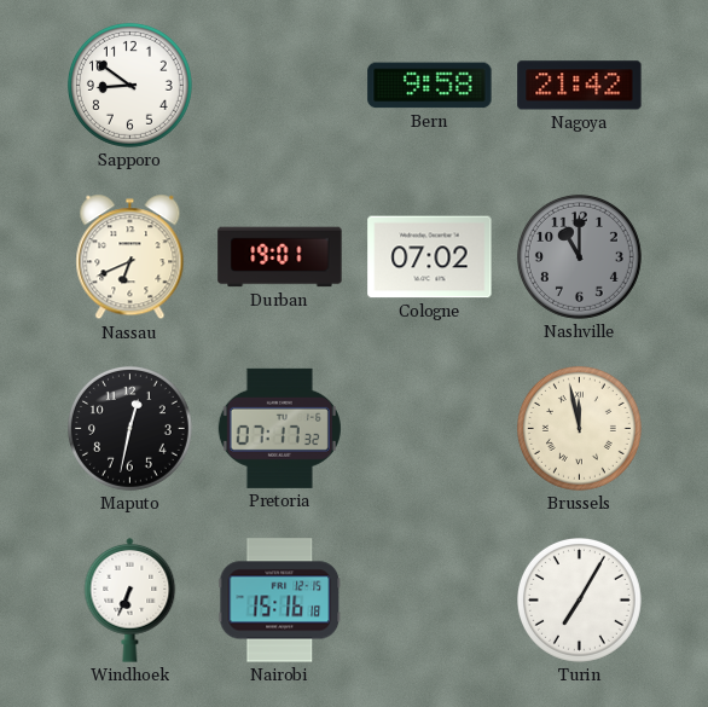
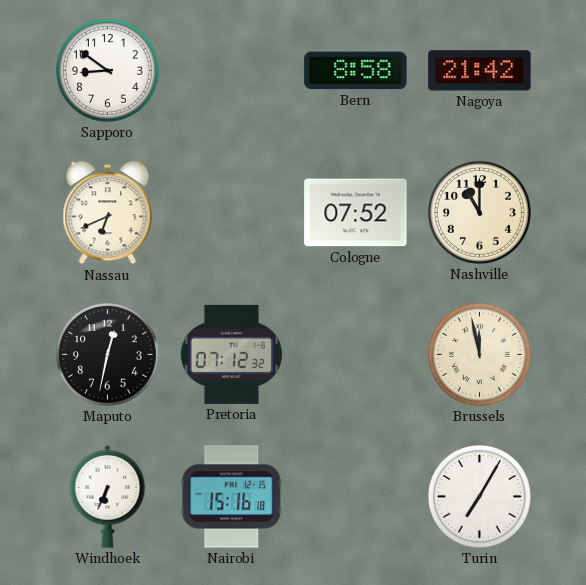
Bern: 9:58 -> 8:58 (356, 71)
Durban: 19:01 -> none (280, 257)
Cologne: 07:02 -> 07:52 (356, 213)
Nashville dial: grey -> cream (479, 212)
Pretoria: 07:17 -> 07:12 (231, 354)
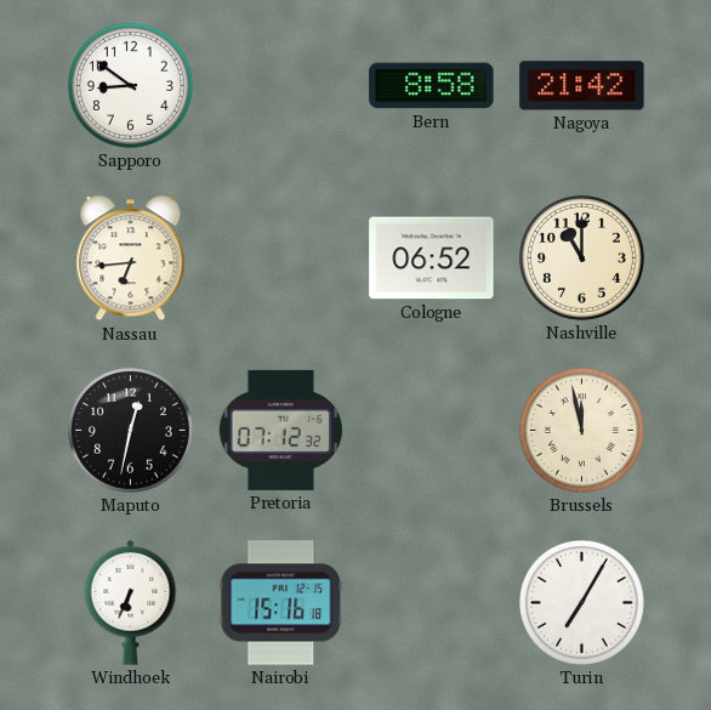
Nassau: 6:41 -> 6:44 (131, 259)
Cologne: 07:52 -> 06:52 (432, 259)
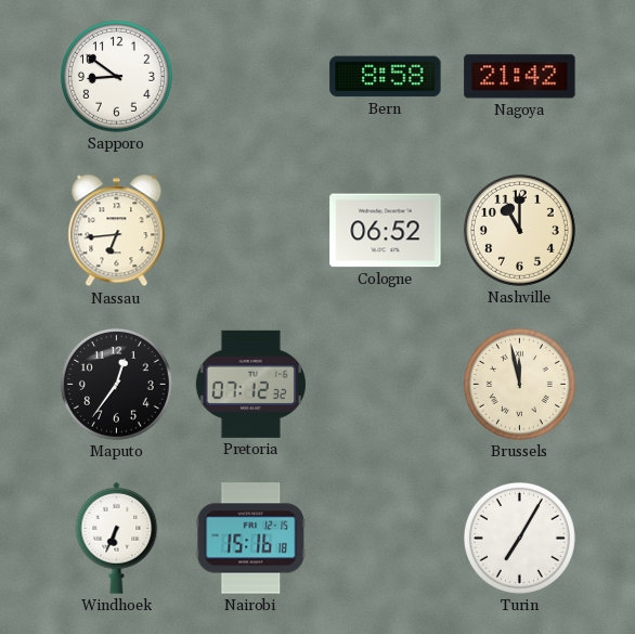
Maputo: 12:32 -> 12:36 (116, 384)
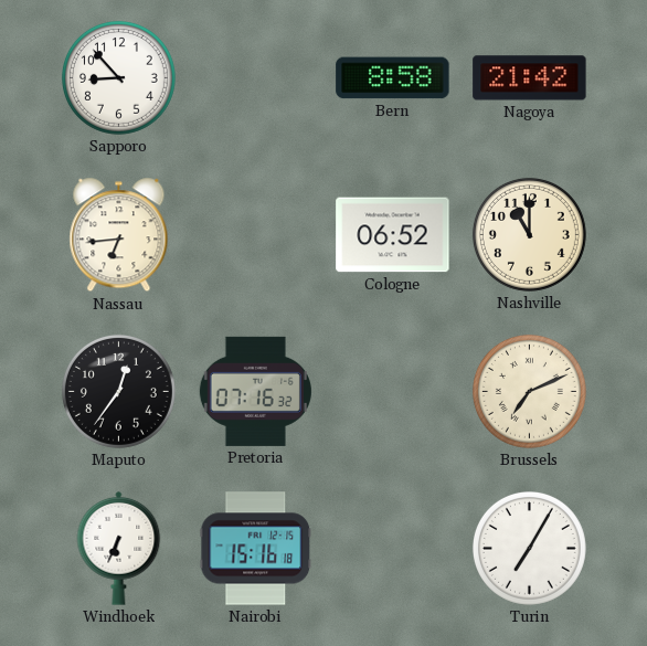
Sapporo: 8:51 -> 8:53 (118, 77)
Pretoria: 07:12 -> 07:16 (255, 391)
Brussels: 11:58 -> 7:11 (529, 391)
